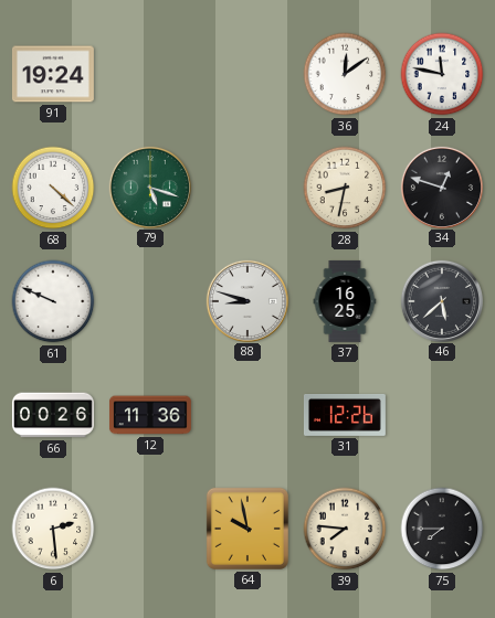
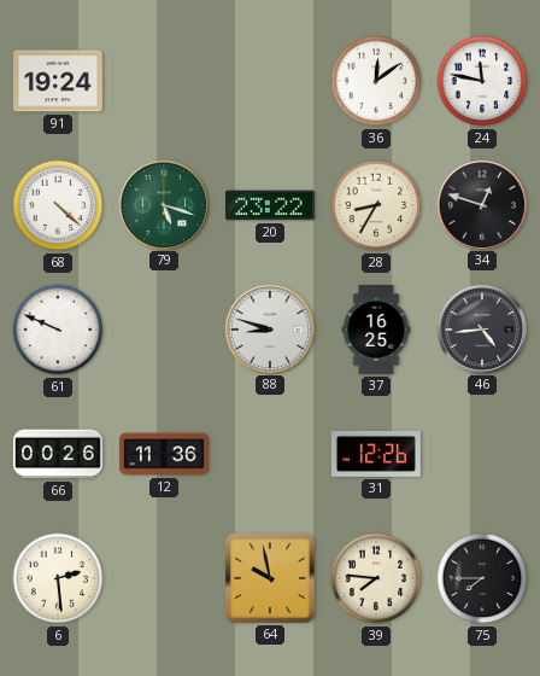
20: none -> 23:22 (270, 205)
28: 8:32 -> 8:35 (376, 205)
46: 5:38 -> 4:44 (481, 328)
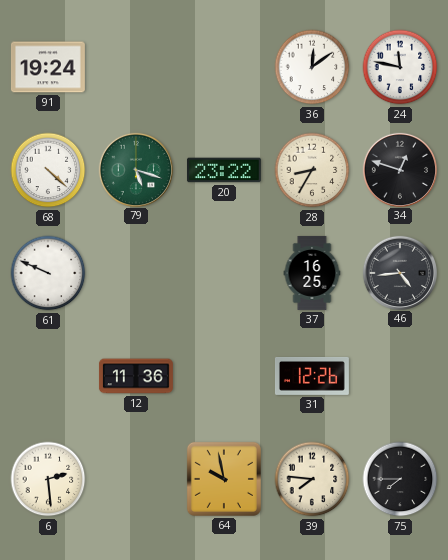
88: 8:48 -> none (269, 328)
66: 00:26 -> none (58, 454)
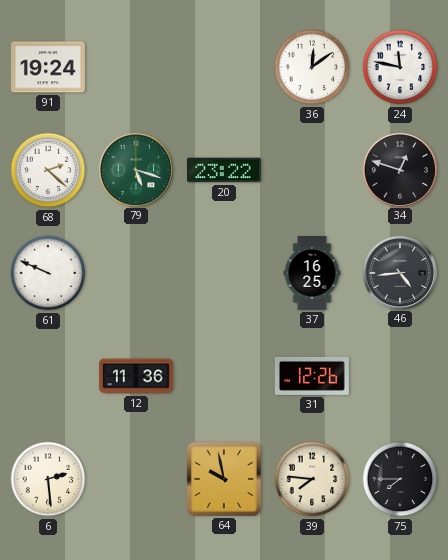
68: 4:22 -> 2:22 (48, 170)
28: 8:35 -> none (312, 170)
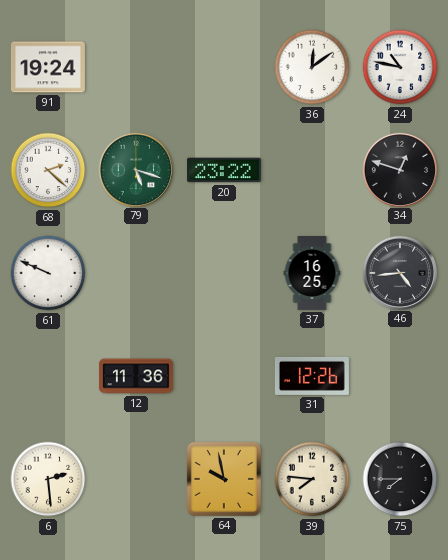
24: 11:47 -> 10:47 (400, 67)
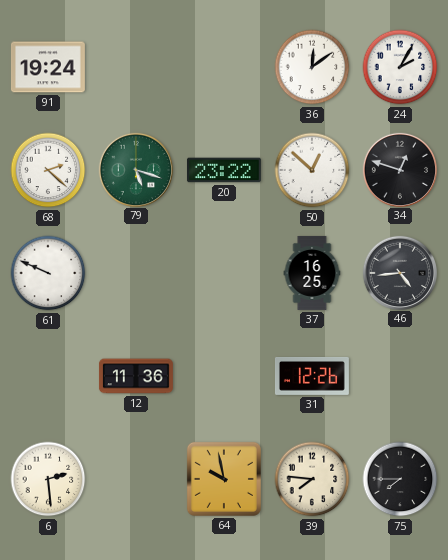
24: 10:47 -> 2:05 (400, 67)
50: none -> 12:52 (312, 170)
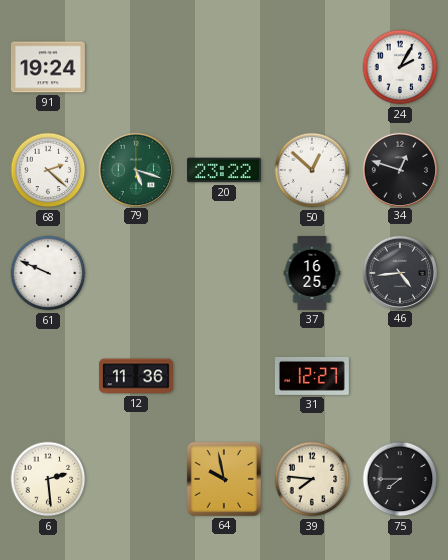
36: 12:09 -> none (312, 67)
31: 12:26 -> 12:27 (312, 376)
